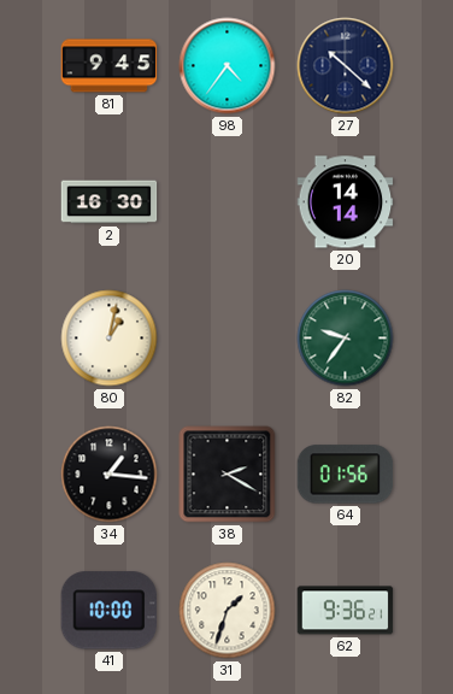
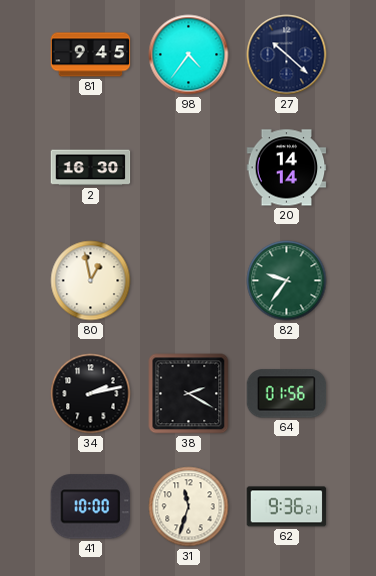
80: 1:02 -> 12:58 (91, 281)
34: 1:16 -> 2:13 (91, 394)
31: 1:33 -> 11:33 (189, 507)
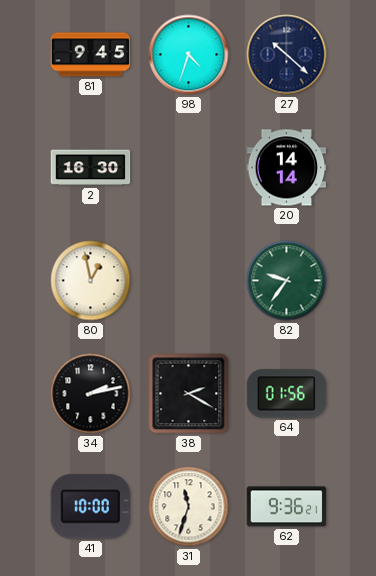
98: 4:36 -> 4:33 (189, 55)
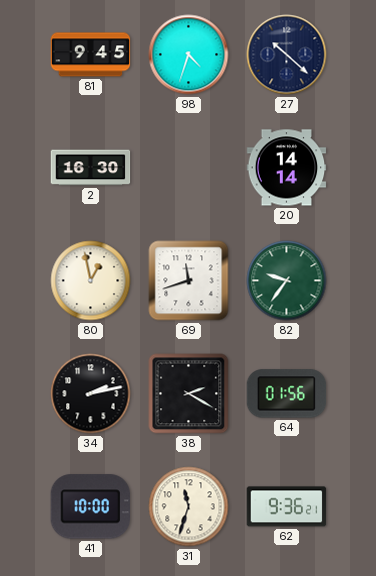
69: none -> 11:42 (189, 281)
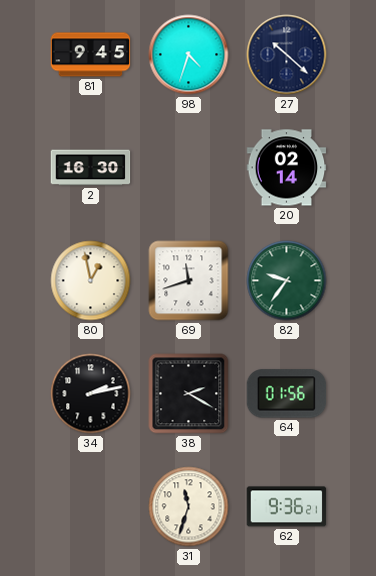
20: 14:14 -> 02:14 (287, 168)
41: 10:00 -> none (90, 507)
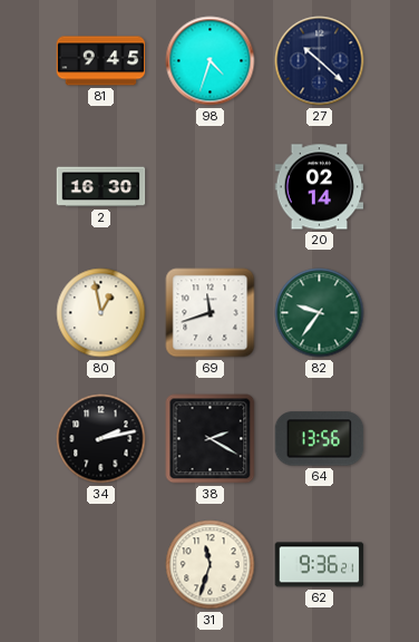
64: 01:56 -> 13:56 (320, 439)
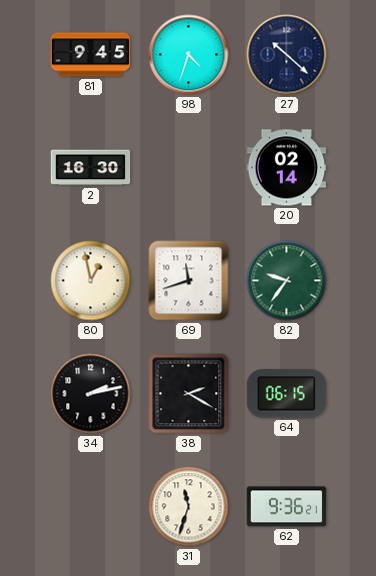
64: 13:56 -> 06:15 (287, 394)
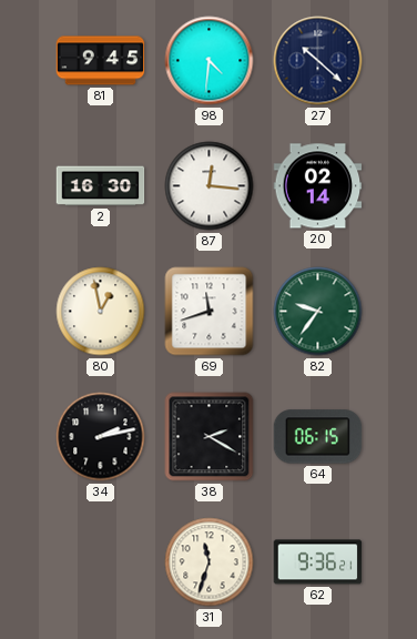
98: 4:33 -> 4:31 (210, 61)
87: none -> 12:16 (210, 186)
